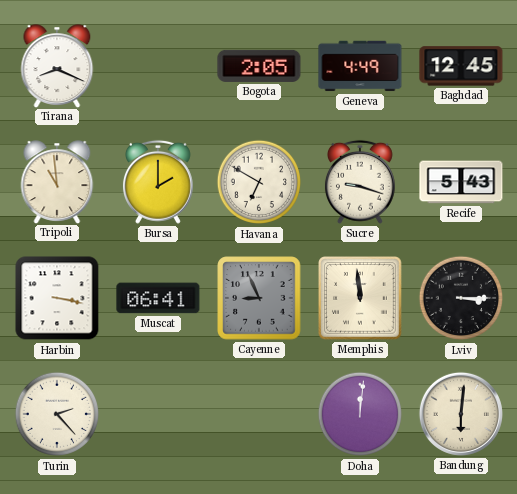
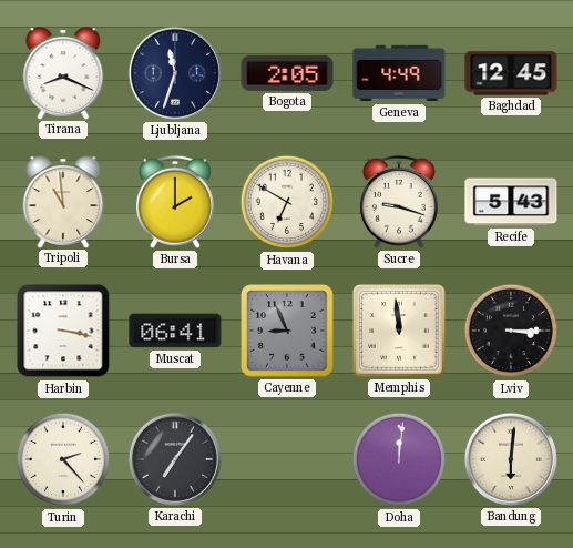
Ljubljana: none -> 11:33 (175, 73)
Karachi: none -> 7:06 (175, 459)
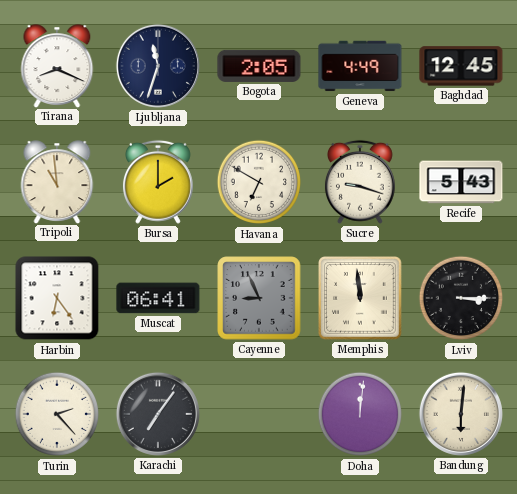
Harbin: 3:17 -> 6:24 (57, 298)
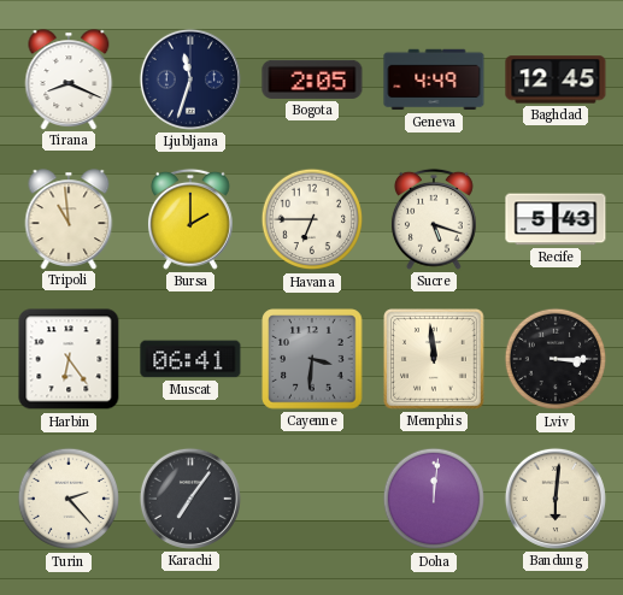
Havana: 6:50 -> 6:45 (312, 219)
Sucre: 9:18 -> 5:18 (434, 219)
Cayenne: 8:56 -> 3:31 (312, 359)
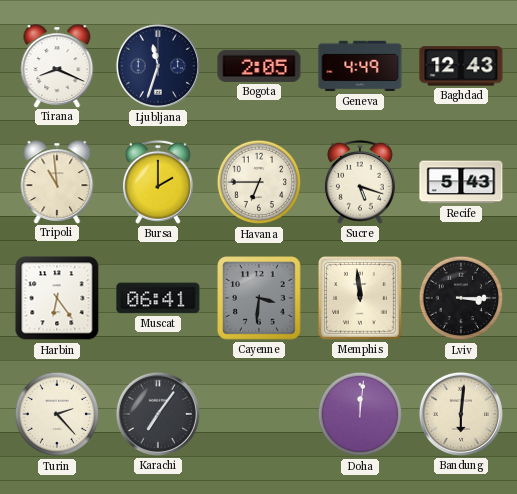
Baghdad: 12:45 -> 12:43 (461, 66)
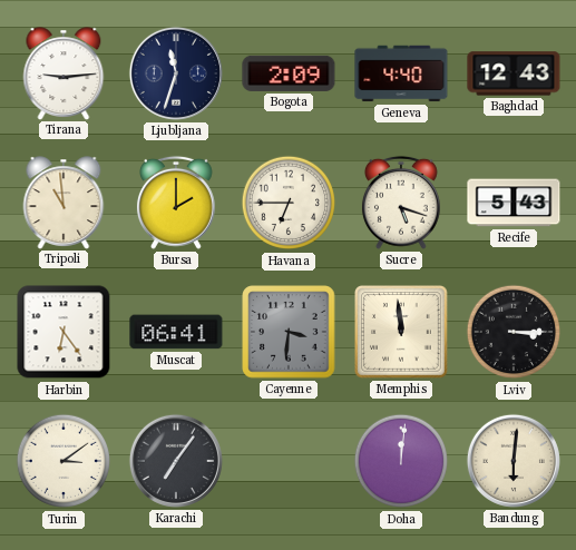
Tirana: 8:19 -> 9:14 (64, 73)
Bogota: 2:05 -> 2:09 (289, 73)
Geneva: 4:49 -> 4:40 (401, 73)
Turin: 2:23 -> 3:09 (64, 461)
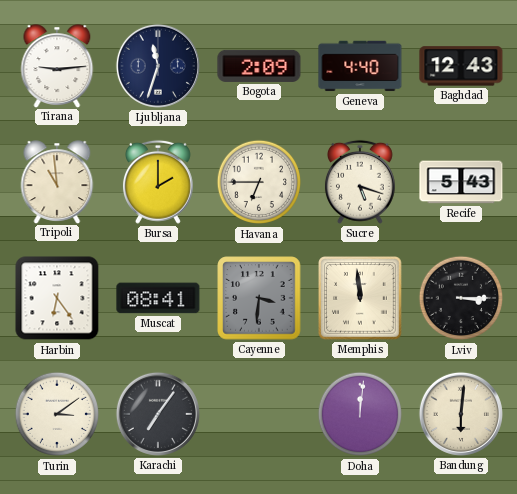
Muscat: 06:41 -> 08:41 (158, 298)
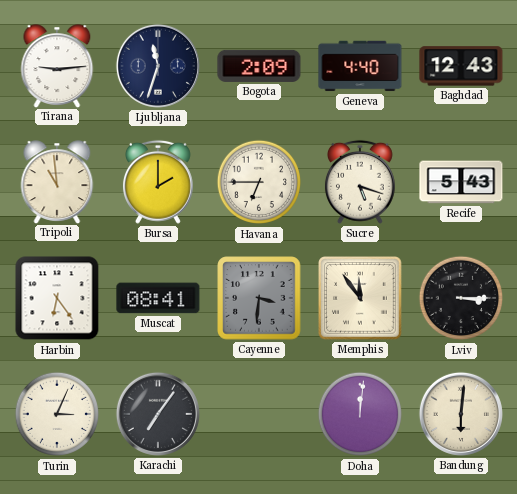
Memphis: 11:59 -> 11:54 (361, 299)
Turin: 3:09 -> 3:04 (57, 414)
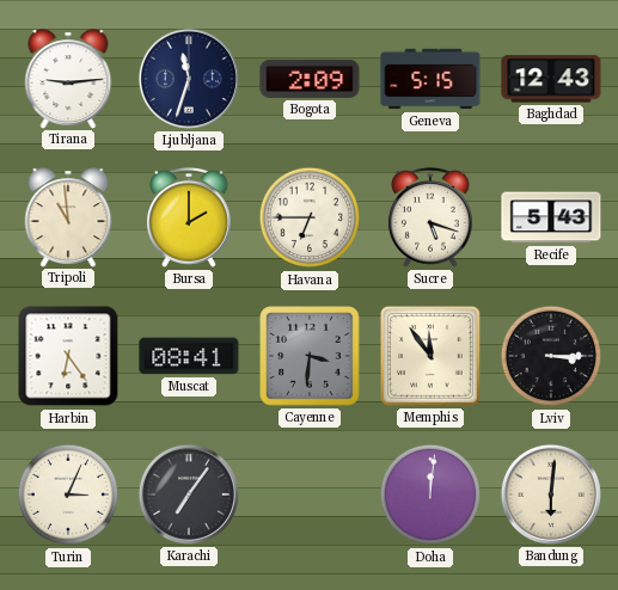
Geneva: 4:40 -> 5:15 (430, 79)
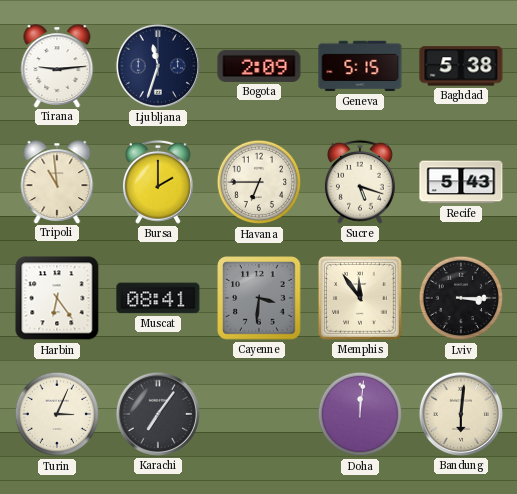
Baghdad: 12:43 -> 5:38 (461, 66)
